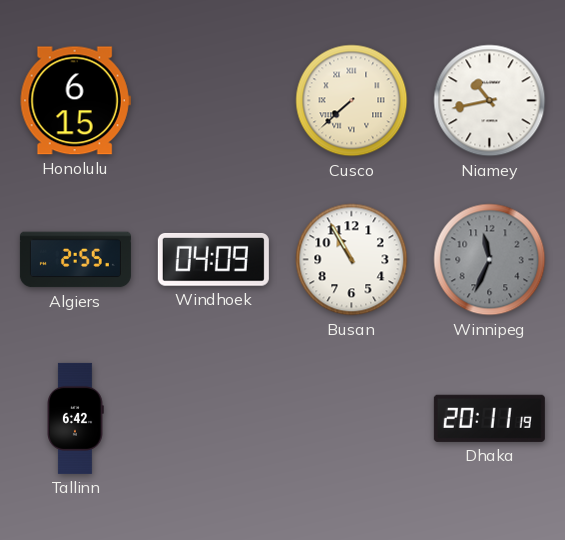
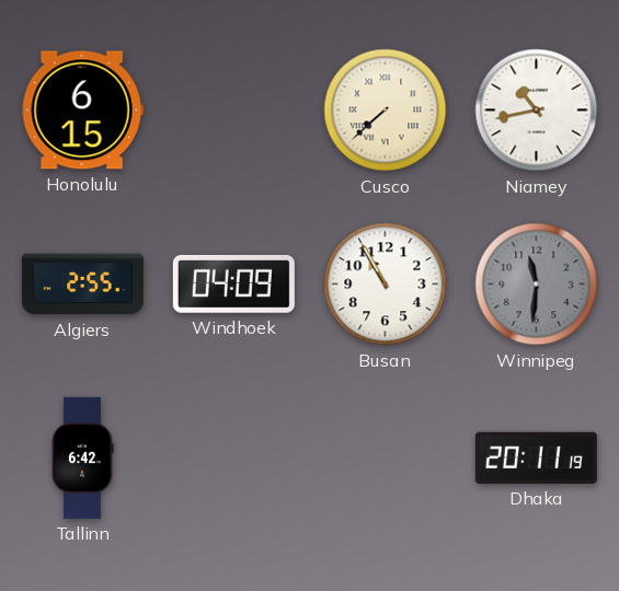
Winnipeg: 11:34 -> 11:31 (537, 285)
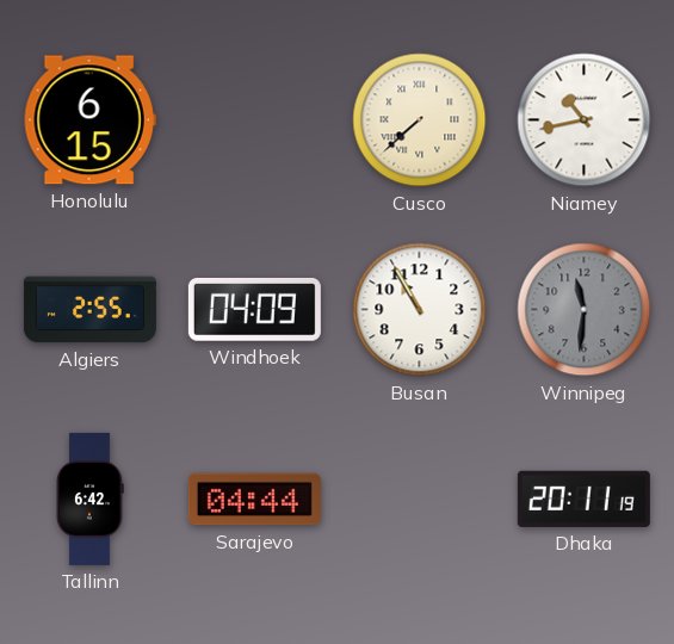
Sarajevo: none -> 04:44 (254, 500)
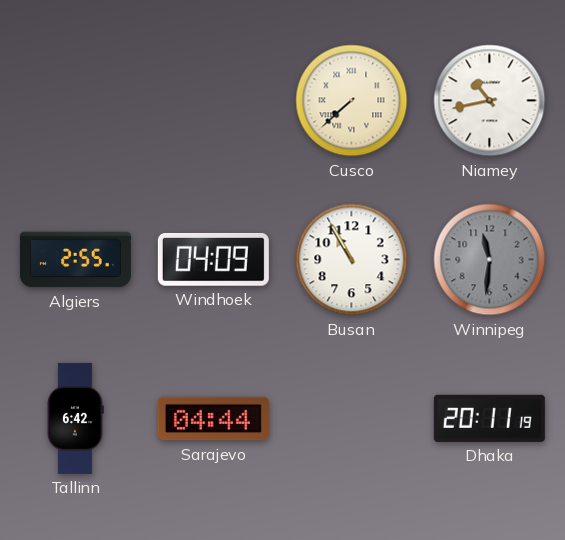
Honolulu: 6:15 -> none (89, 120)
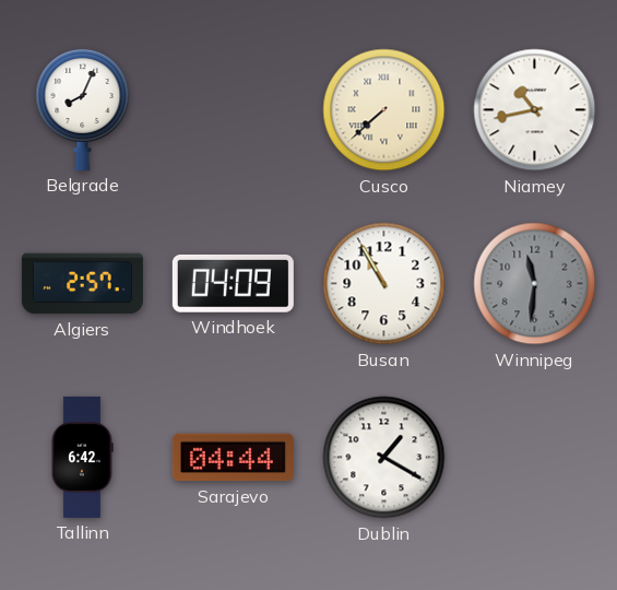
Belgrade: none -> 8:04 (83, 109)
Algiers: 2:55 -> 2:57 (82, 284)
Dublin: none -> 1:20 (384, 458)
Dhaka: 20:11 -> none (489, 418)
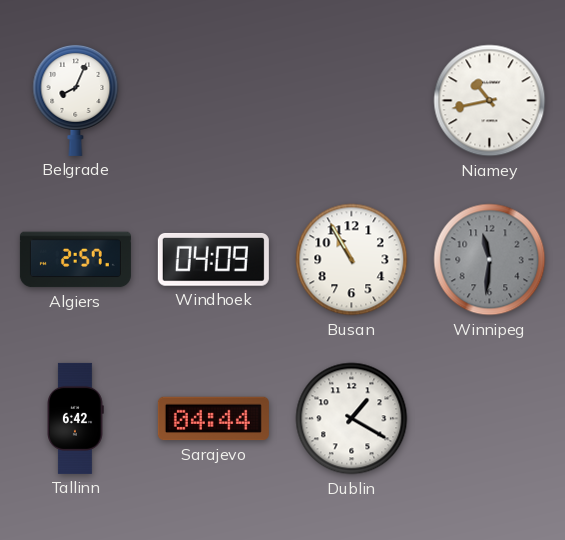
Cusco: 7:38 -> none (384, 110)
